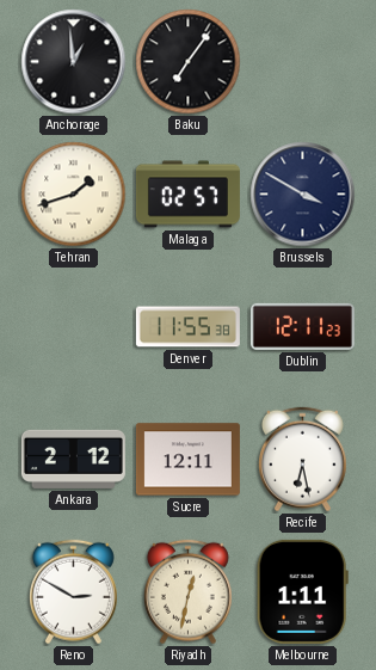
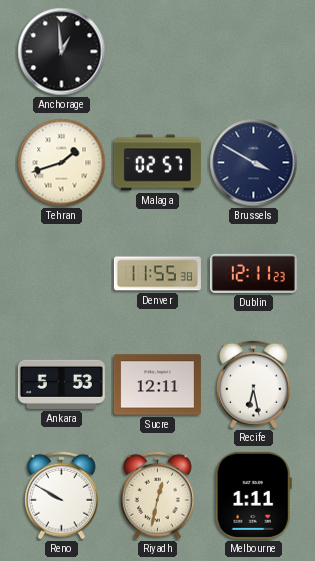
Baku: 7:06 -> none (189, 62)
Ankara: 2:12 -> 5:53 (61, 384)
Reno: 2:50 -> 9:50 (61, 496)
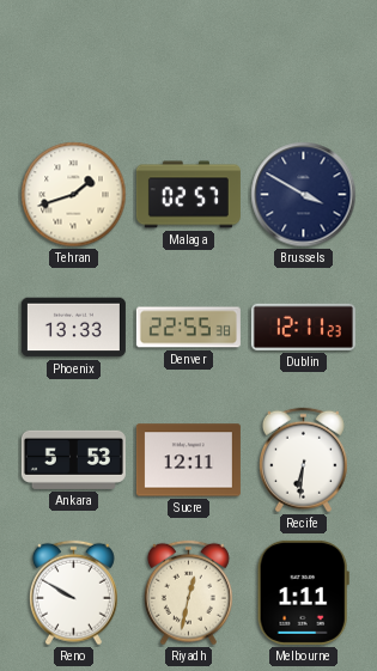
Anchorage: 12:59 -> none (62, 52)
Phoenix: none -> 13:33 (73, 328)
Denver: 11:55 -> 22:55 (188, 328)
Recife: 6:28 -> 6:31 (303, 460)
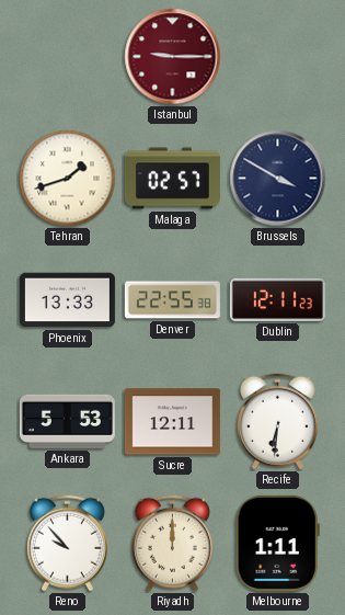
Istanbul: none -> 9:15 (173, 57)
Reno: 9:50 -> 9:53 (67, 544)
Riyadh: 12:32 -> 12:00 (172, 544)
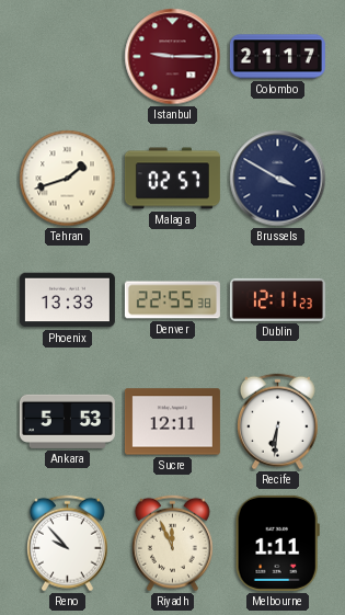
Colombo: none -> 21:17 (277, 57)
Riyadh: 12:00 -> 11:56 (172, 544)
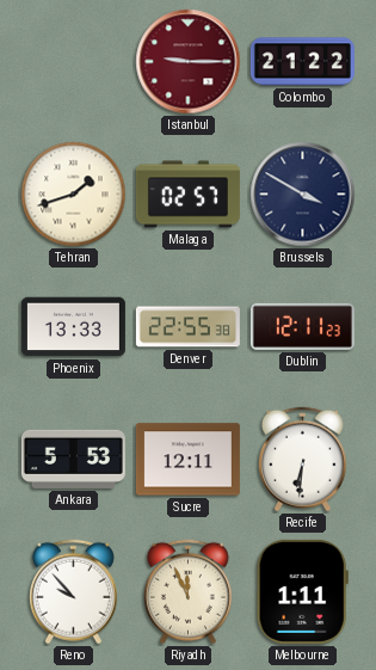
Colombo: 21:17 -> 21:22 (302, 62)
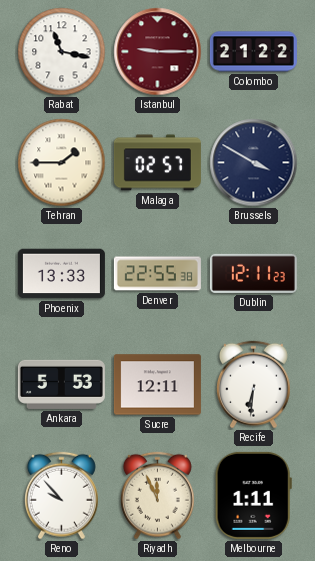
Rabat: none -> 11:17 (62, 52)
Tehran: 1:42 -> 1:45 (62, 163)
